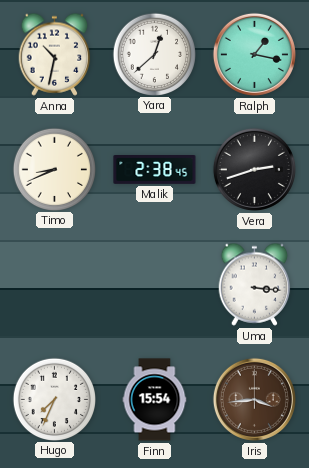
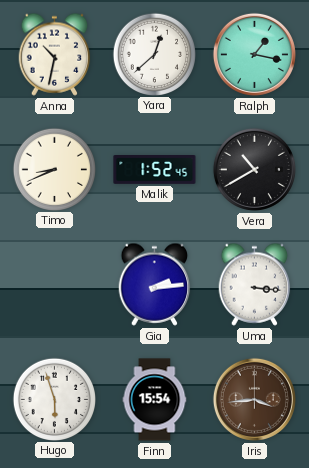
Malik: 2:38 -> 1:52 (155, 170)
Vera: 2:42 -> 10:40 (254, 169)
Gia: none -> 2:14 (155, 284)
Hugo: 7:34 -> 5:57 (54, 399)
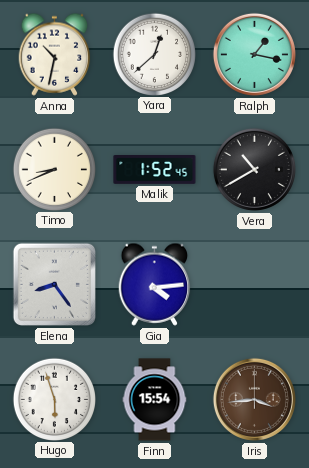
Elena: none -> 8:24 (54, 284)
Gia: 2:14 -> 4:14 (155, 284)
Uma: 3:16 -> none (255, 284)
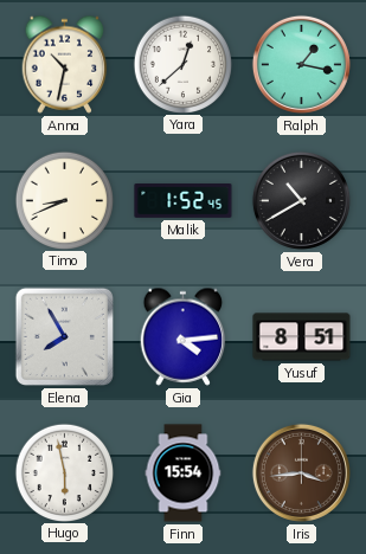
Elena: 8:24 -> 7:55 (64, 336)
Yusuf: none -> 8:51 (302, 337)
Hugo: 5:57 -> 5:58 (64, 472)
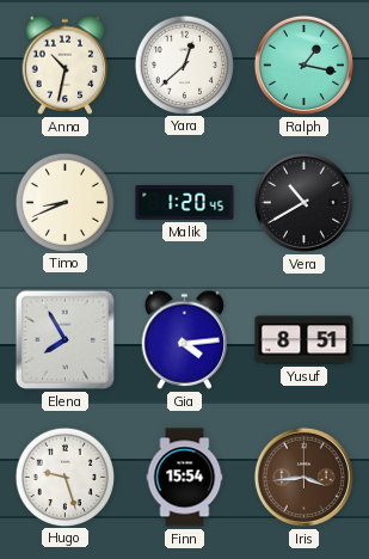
Malik: 1:52 -> 1:20 (185, 203)
Hugo: 5:58 -> 9:27 (64, 477)
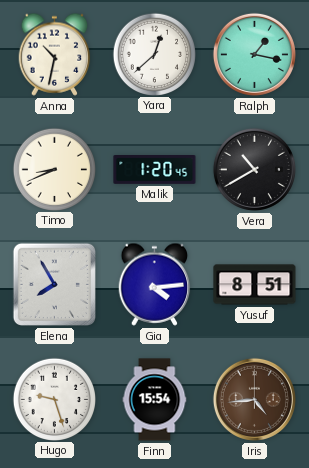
Iris: 3:44 -> 4:44 (254, 399)
